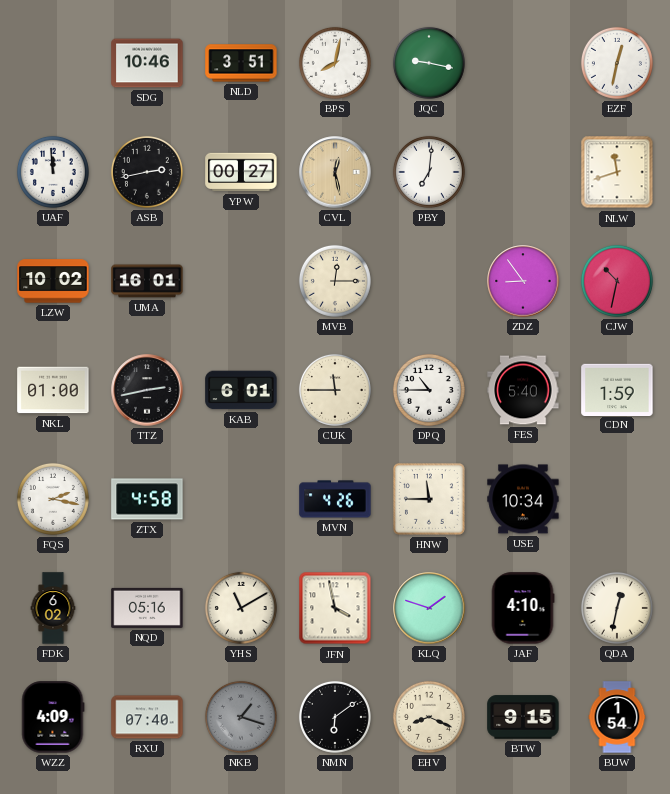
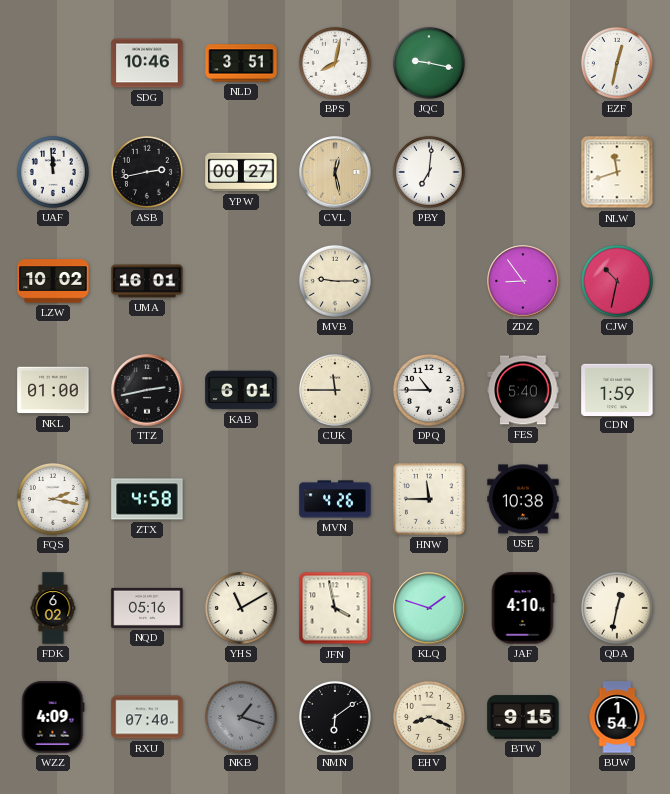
MVB: 12:15 -> 9:15 (335, 281)
USE: 10:34 -> 10:38 (523, 499)
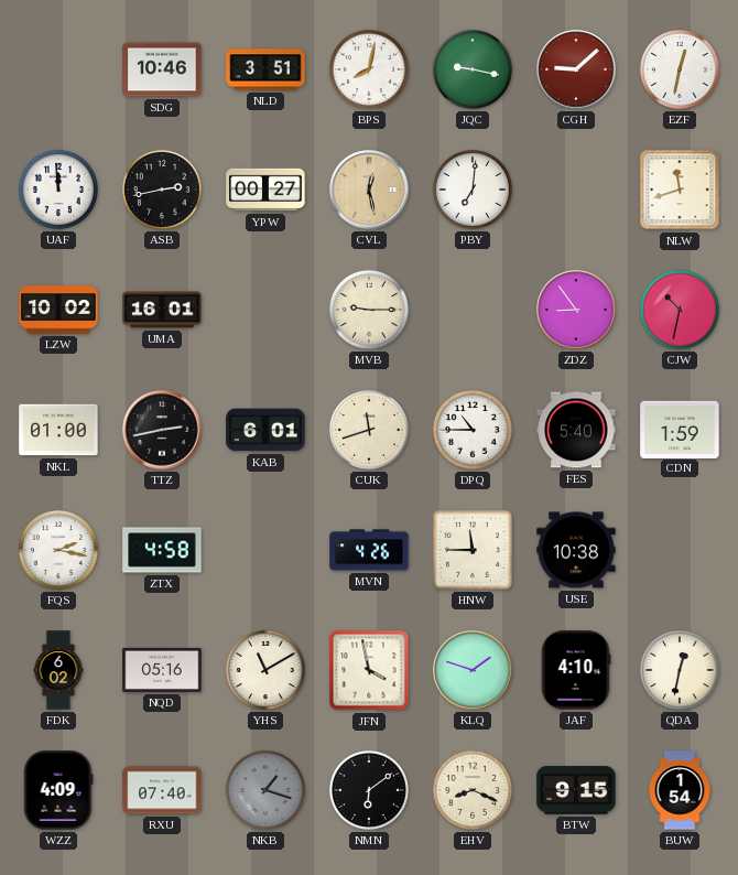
CGH: none -> 9:08 (576, 69)
CUK: 11:45 -> 11:42 (369, 430)
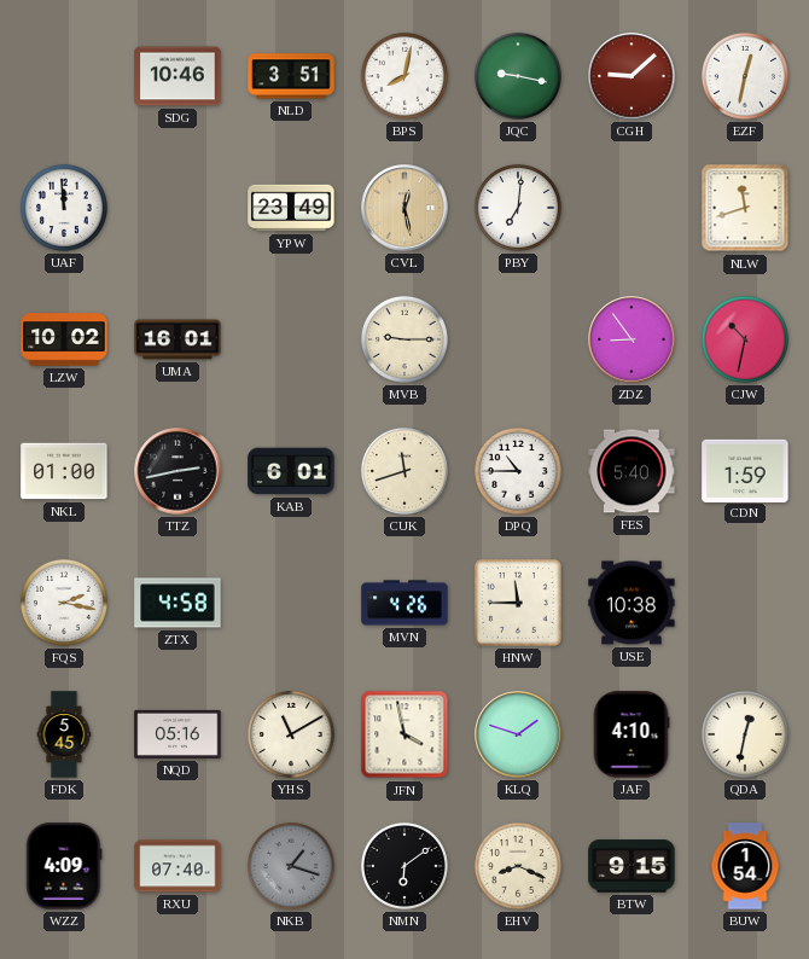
ASB: 2:43 -> none (162, 190)
YPW: 00:27 -> 23:49 (291, 208)
FDK: 6:02 -> 5:45 (64, 734)
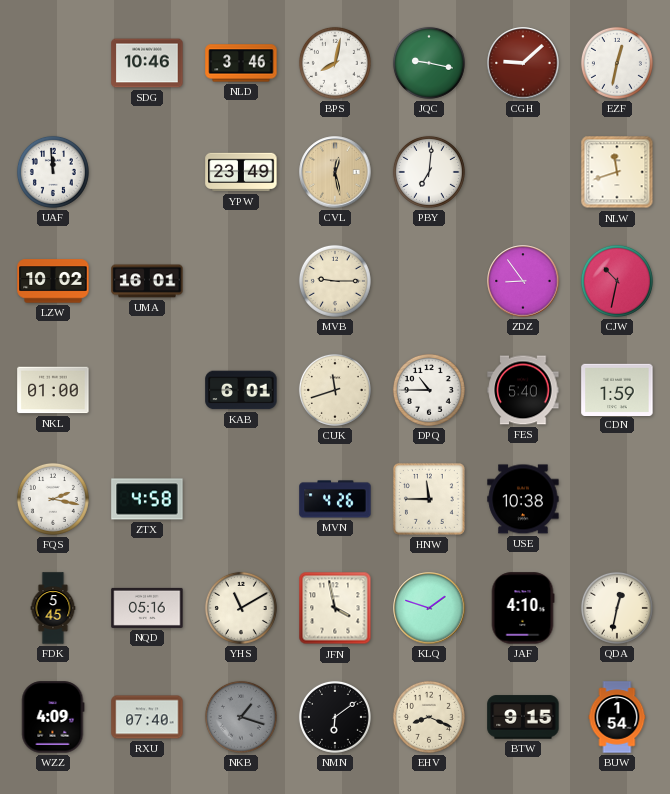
NLD: 3:51 -> 3:46 (241, 63)
TTZ: 2:43 -> none (177, 471)
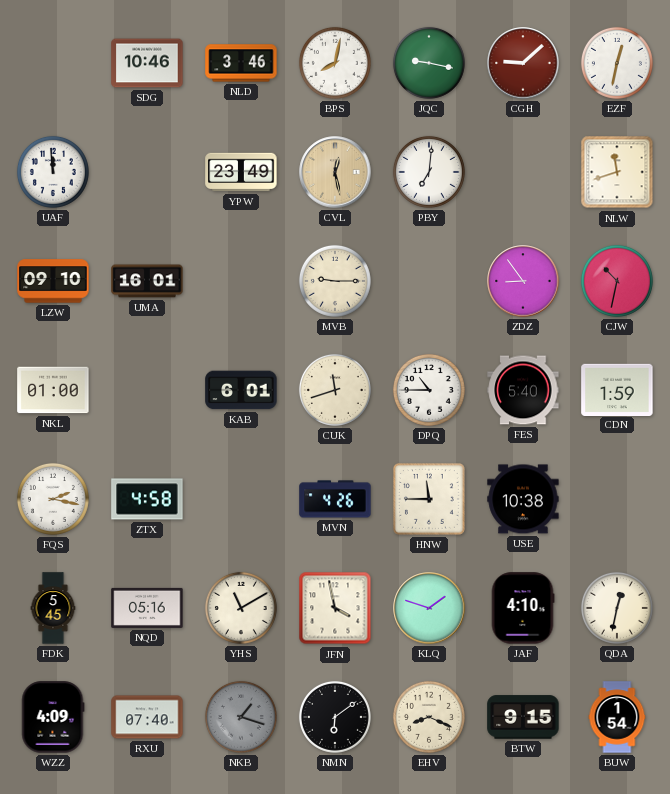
LZW: 10:02 -> 09:10 (53, 281)
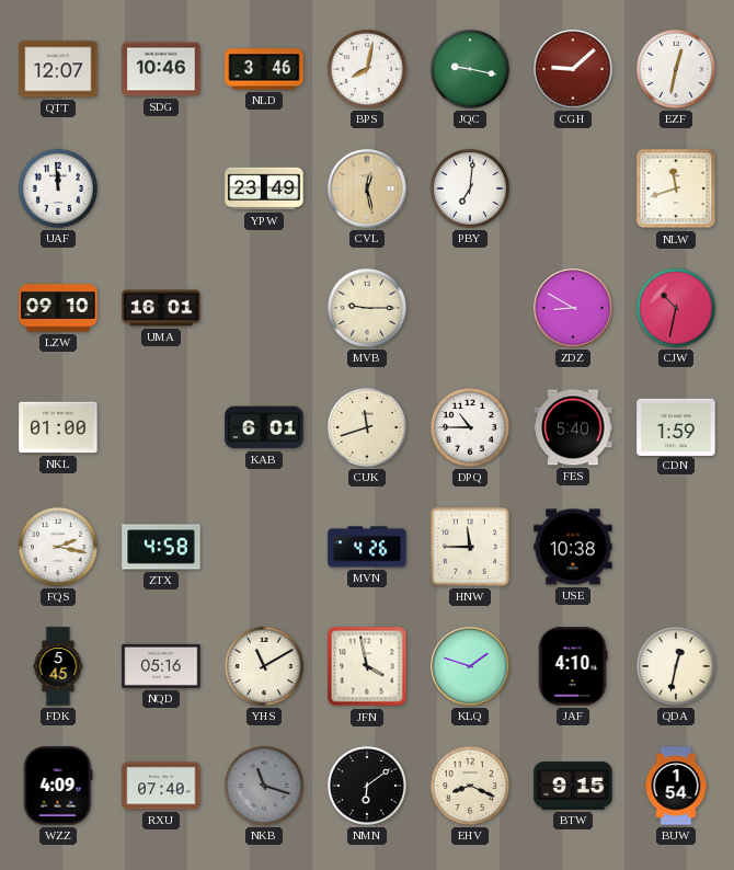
QTT: none -> 12:07 (58, 69)
ZDZ: 8:54 -> 8:50 (573, 308)
NKB: 1:18 -> 11:18 (264, 786)
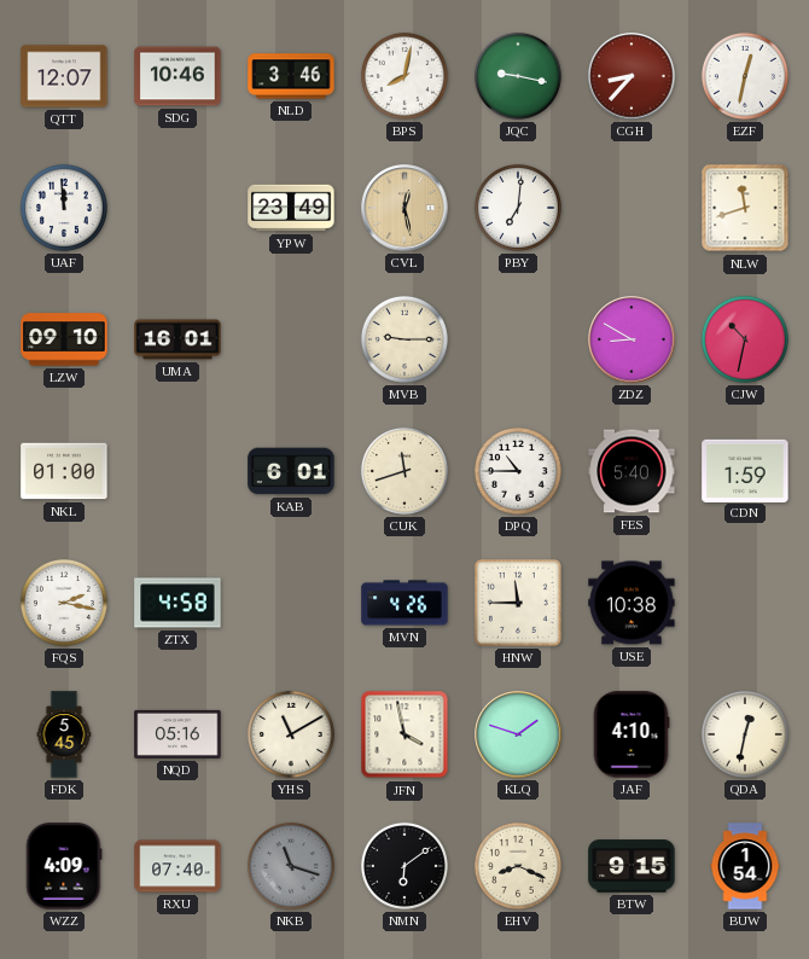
CGH: 9:08 -> 8:37 (632, 76)
